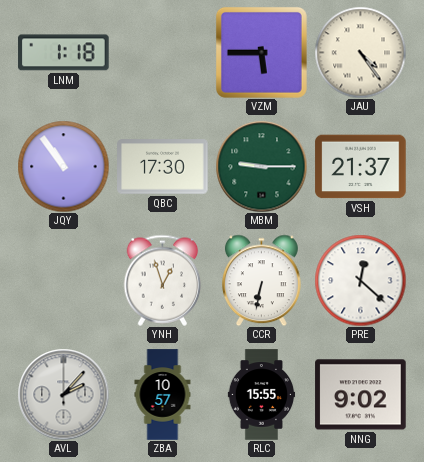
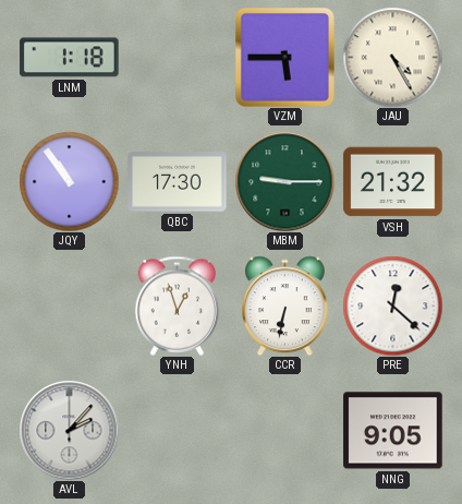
JAU: 4:24 -> 4:25 (392, 57)
VSH: 21:37 -> 21:32 (393, 182)
ZBA: 10:57 -> none (163, 395)
RLC: 15:55 -> none (262, 395)
NNG: 9:02 -> 9:05 (393, 431)
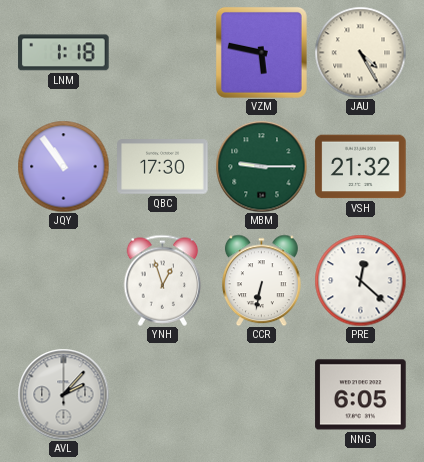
VZM: 5:45 -> 5:47 (261, 52)
NNG: 9:05 -> 6:05 (361, 395)
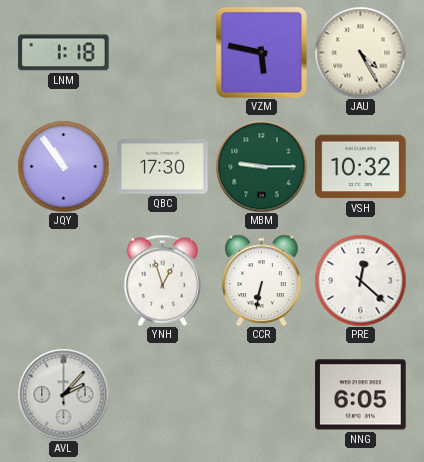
VSH: 21:32 -> 10:32 (361, 167)
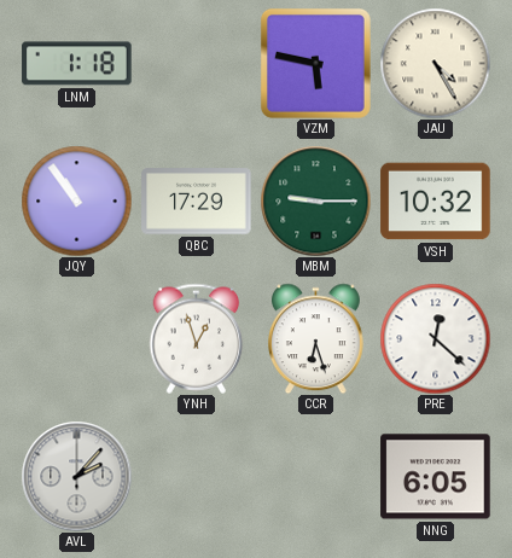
QBC: 17:30 -> 17:29 (197, 202)
CCR: 6:32 -> 6:27 (315, 338)
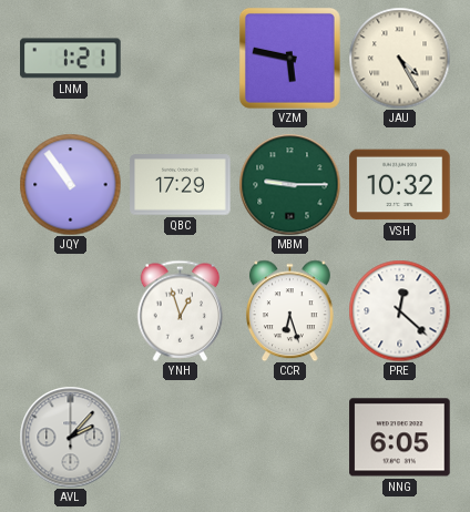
LNM: 1:18 -> 1:21 (71, 59)
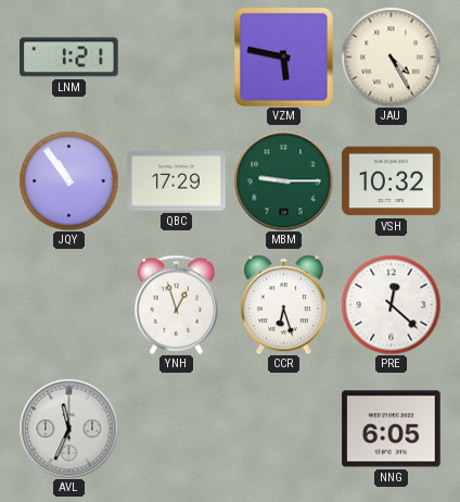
AVL: 2:07 -> 11:34 (68, 428)
